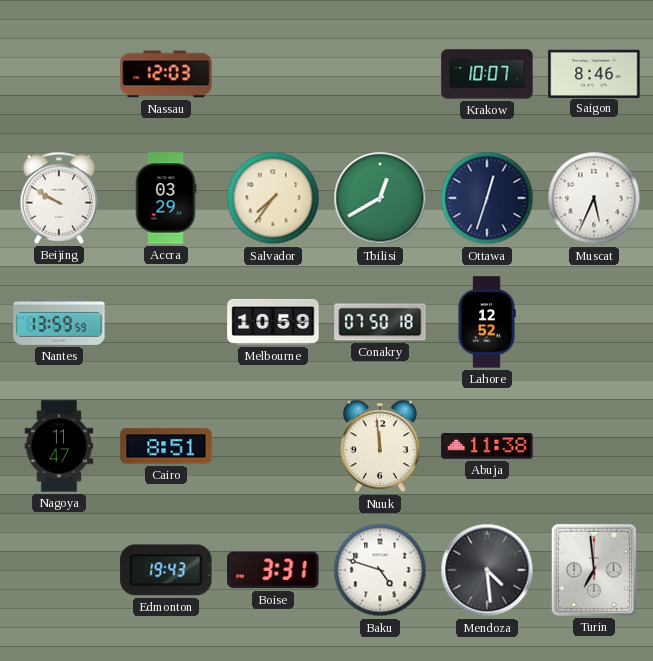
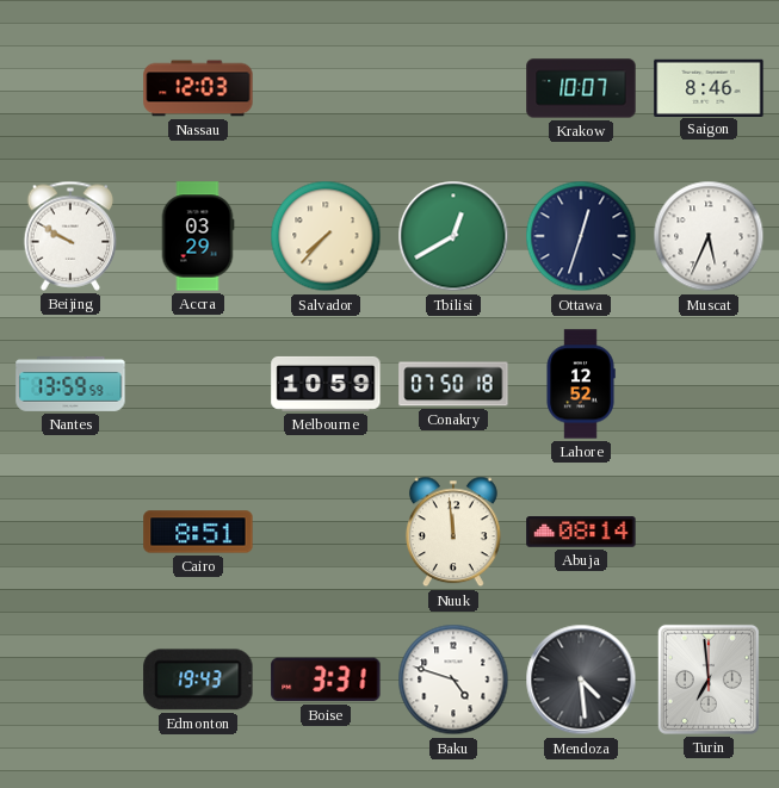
Salvador: 7:36 -> 7:37 (326, 236)
Nagoya: 11:47 -> none (59, 446)
Abuja: 11:38 -> 08:14 (581, 532)
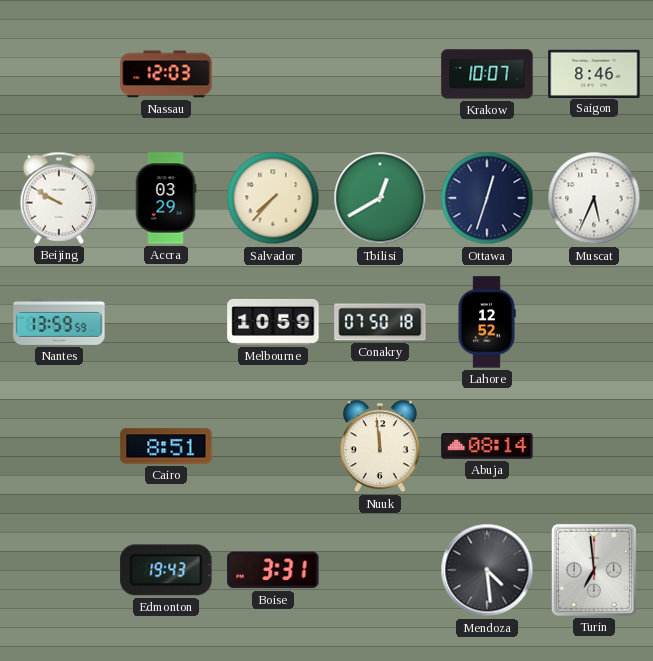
Baku: 4:48 -> none (453, 680)
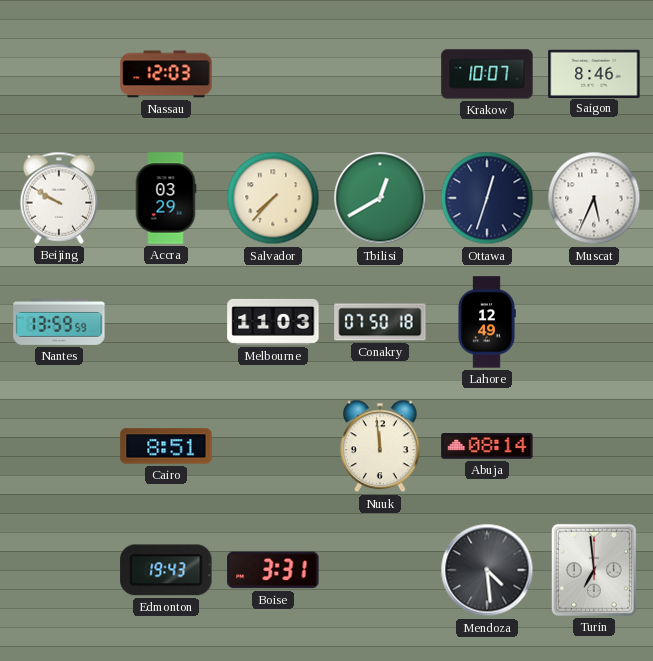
Melbourne: 10:59 -> 11:03 (273, 322)
Lahore: 12:52 -> 12:49 (487, 322)
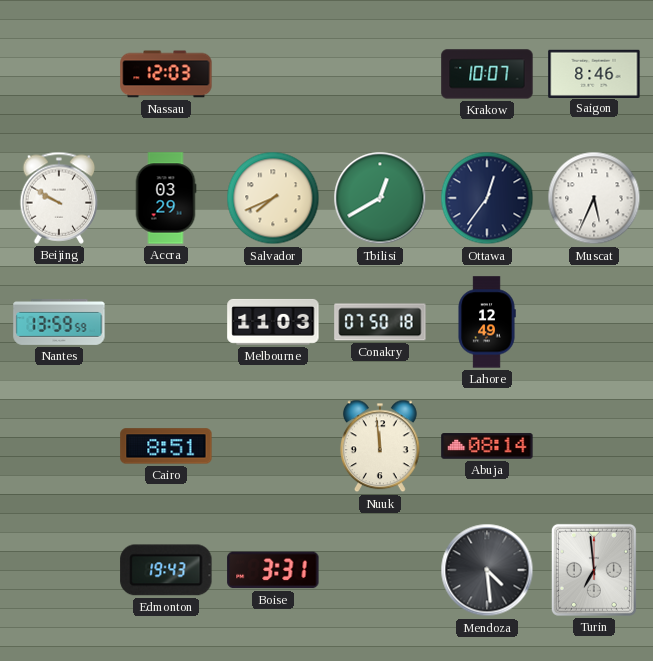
Salvador: 7:37 -> 7:41 (273, 198)
Ottawa: 12:33 -> 12:36 (487, 198)
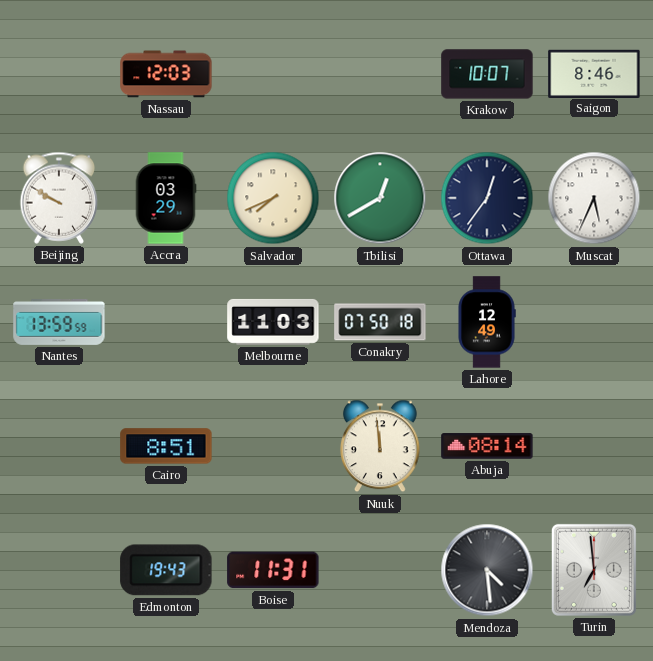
Boise: 3:31 -> 11:31 (273, 570)
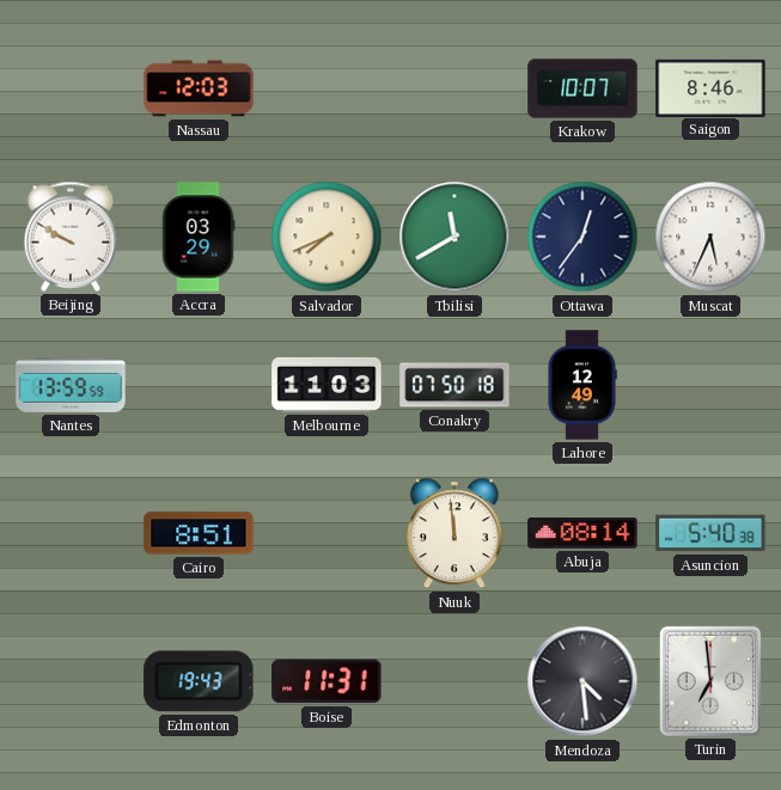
Tbilisi: 12:40 -> 11:40 (454, 237)
Asuncion: none -> 5:40 (710, 533)
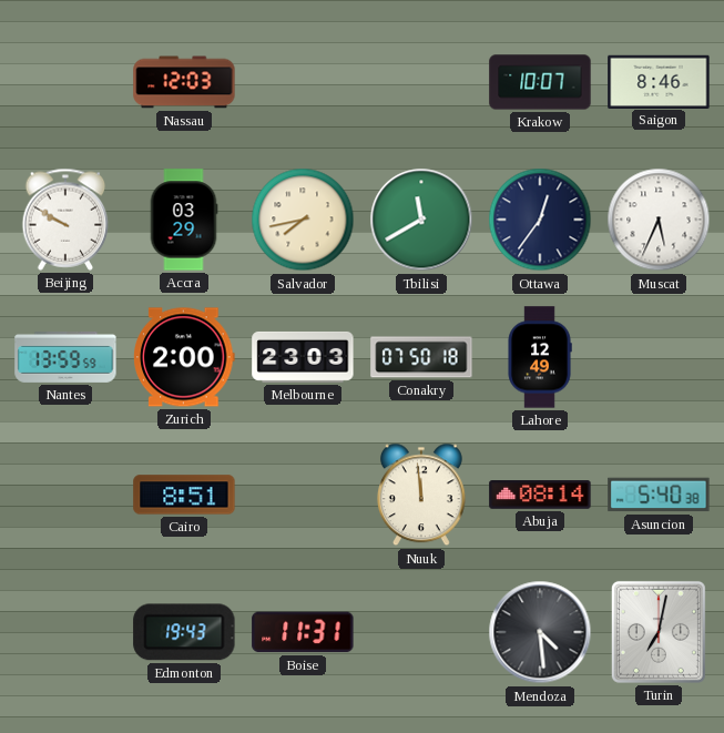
Salvador: 7:41 -> 7:43 (303, 220)
Zurich: none -> 2:00 (184, 357)
Melbourne: 11:03 -> 23:03 (303, 357)
Turin: 6:59 -> 7:02 (659, 632)
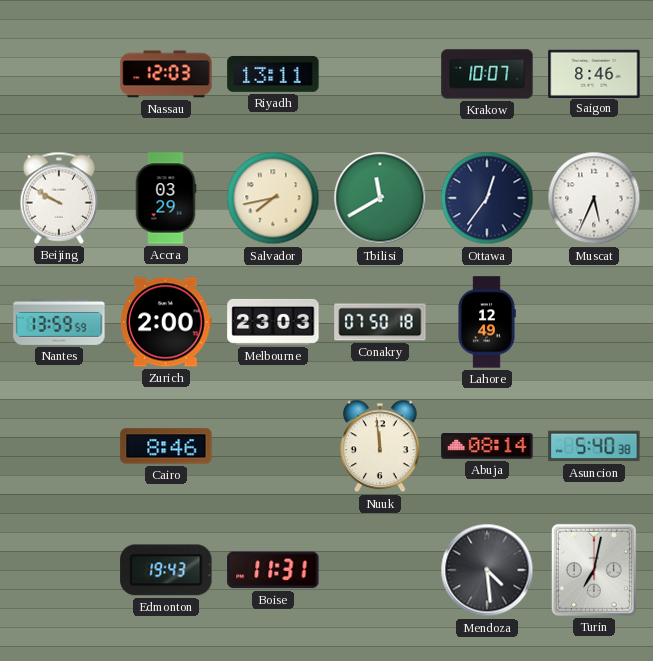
Riyadh: none -> 13:11 (273, 74)
Cairo: 8:51 -> 8:46 (166, 446)
